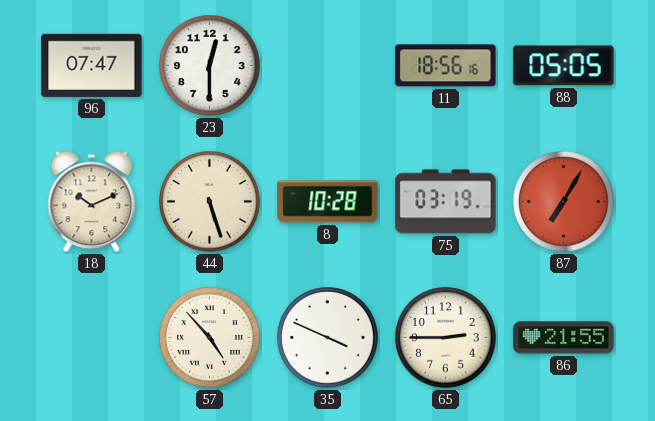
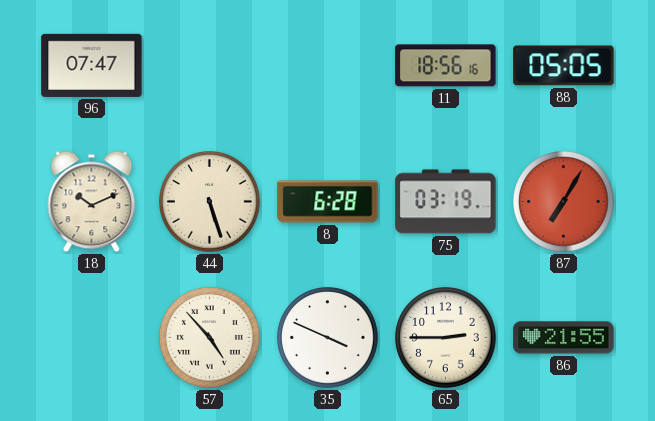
23: 12:30 -> none (210, 66)
8: 10:28 -> 6:28 (328, 202)
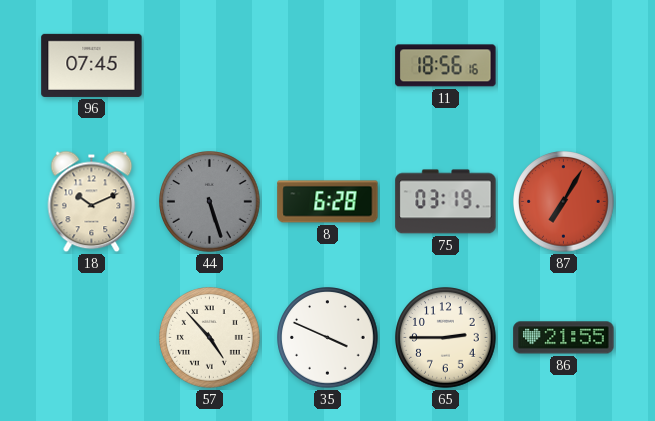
96: 07:47 -> 07:45 (92, 65)
88: 05:05 -> none (564, 66)
44 dial: cream -> grey (210, 202)
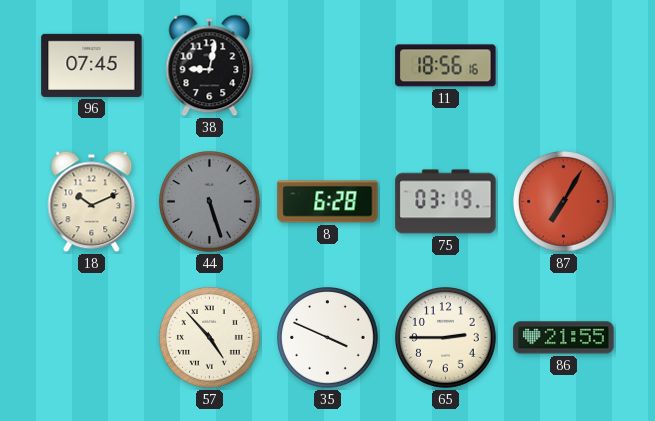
38: none -> 9:02 (210, 66)
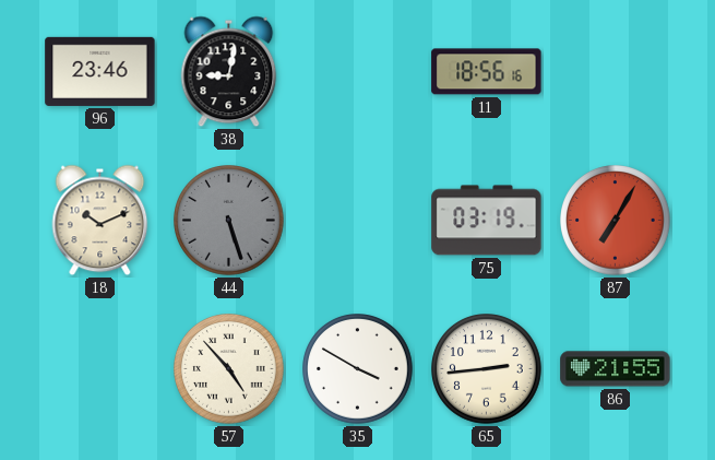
96: 07:45 -> 23:46 (100, 71)
8: 6:28 -> none (328, 202)
35: 3:49 -> 3:50 (358, 369)
65: 2:45 -> 2:44 (487, 369)
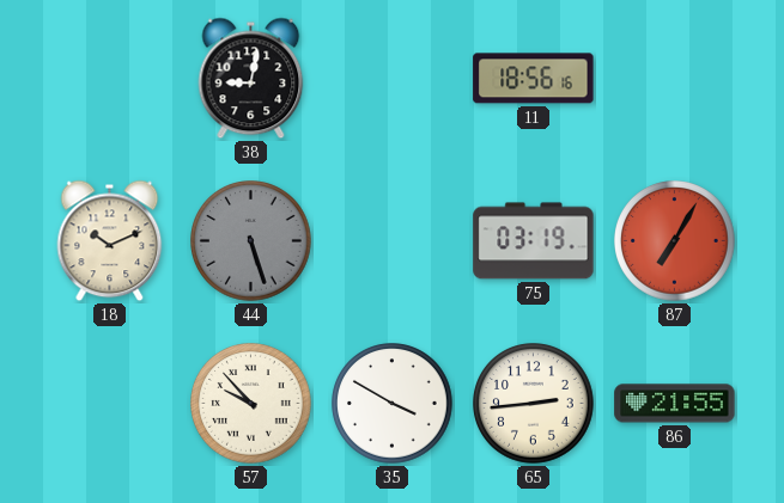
96: 23:46 -> none (100, 71)
57: 4:53 -> 9:53 (251, 404)
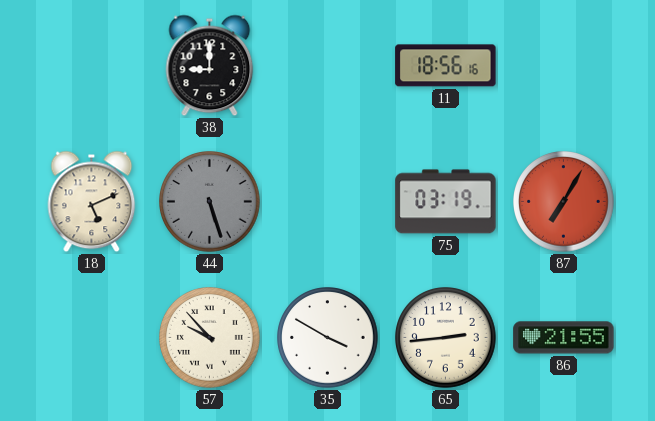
38: 9:02 -> 9:00 (210, 66)
18: 10:11 -> 5:11 (92, 202)
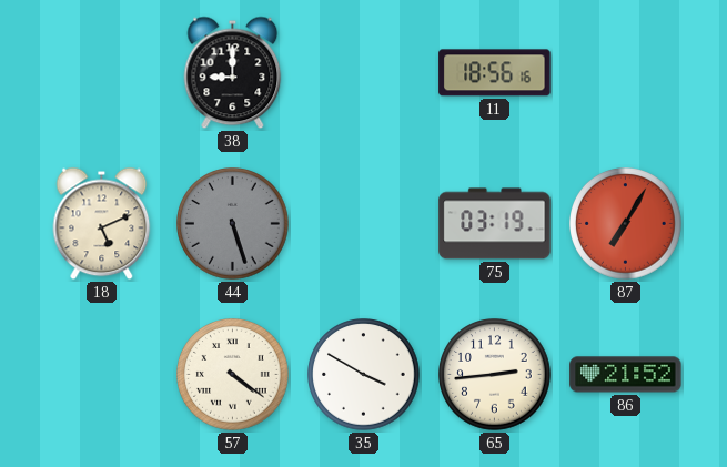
57: 9:53 -> 4:21 (233, 375)
86: 21:55 -> 21:52 (626, 375)
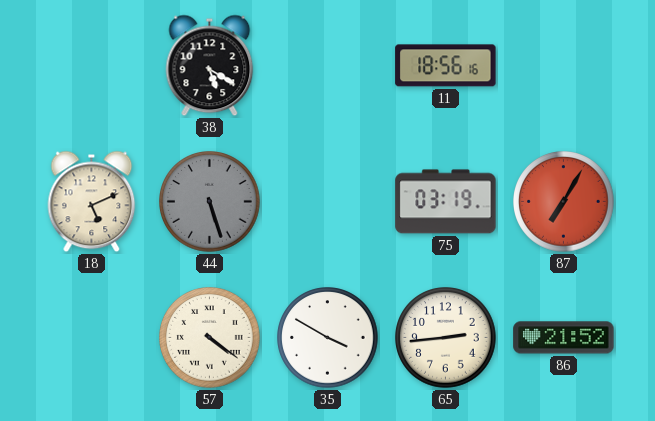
38: 9:00 -> 5:20 (210, 66)
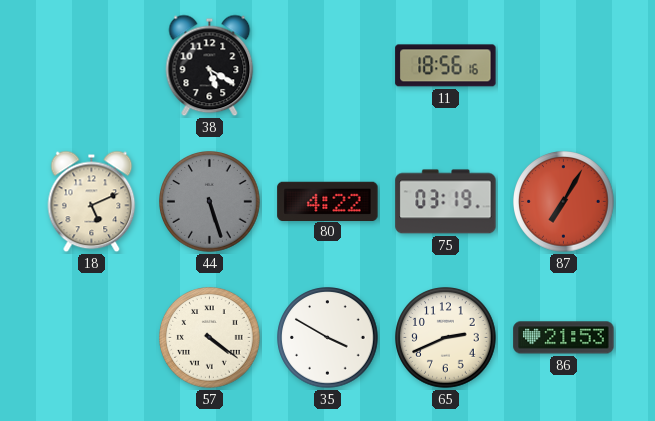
80: none -> 4:22 (328, 201)
65: 2:44 -> 2:41 (446, 338)
86: 21:52 -> 21:53 (564, 338)
